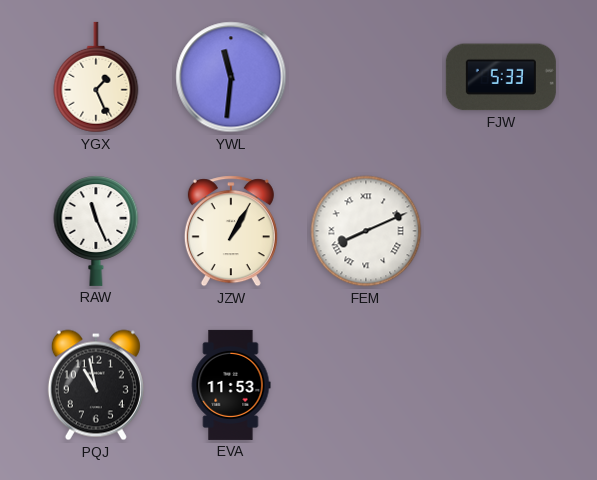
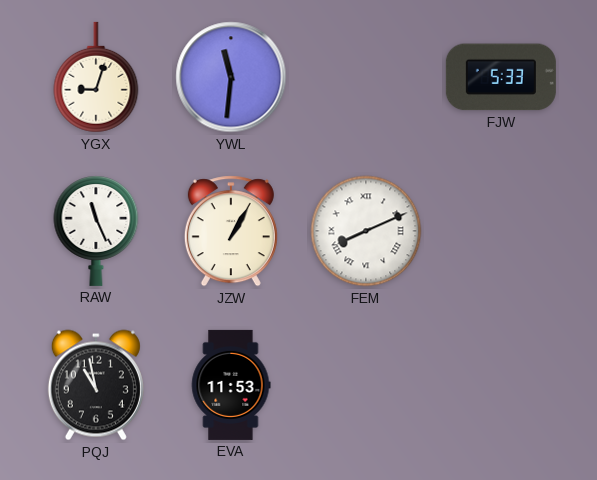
YGX: 1:26 -> 9:03 (96, 77)
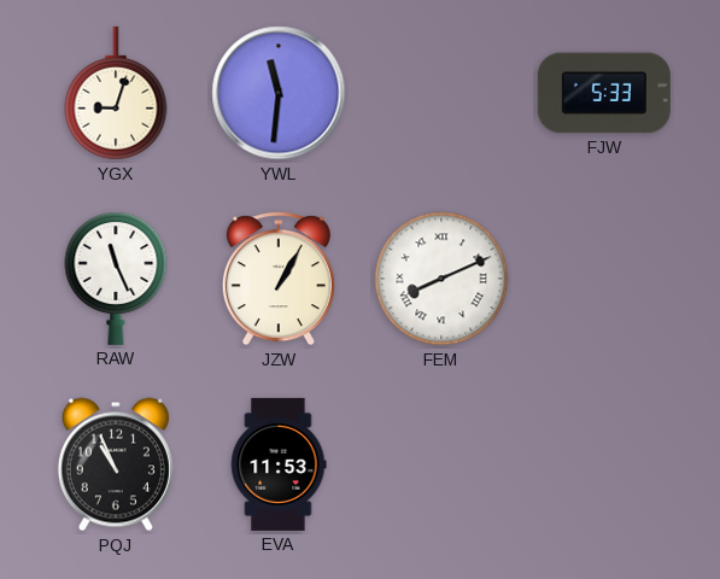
PQJ: 10:58 -> 10:56 (116, 464)
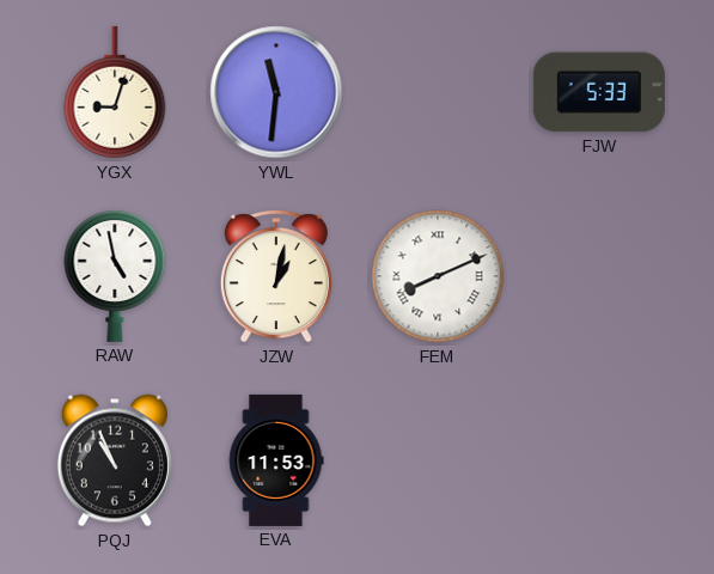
RAW: 11:26 -> 4:58 (115, 276)
JZW: 1:05 -> 1:02 (276, 276)
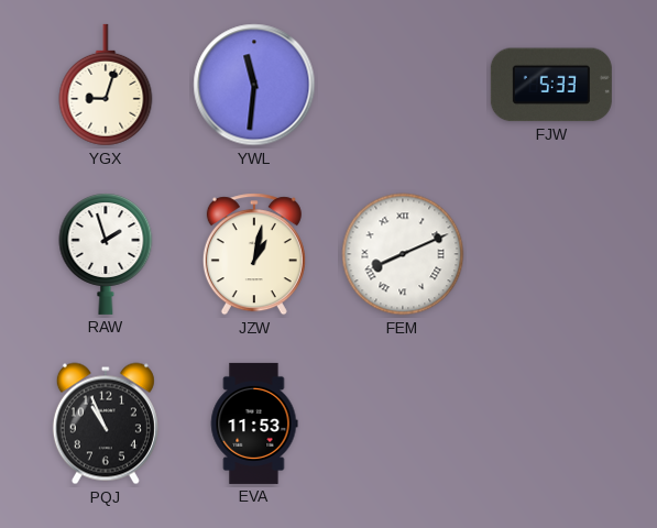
RAW: 4:58 -> 1:57 (106, 254)
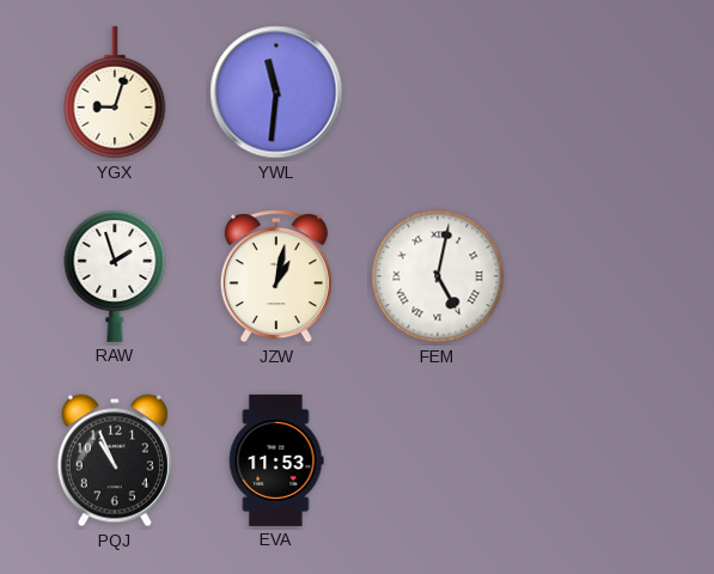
FJW: 5:33 -> none (551, 85)
FEM: 8:11 -> 5:02 (438, 276)
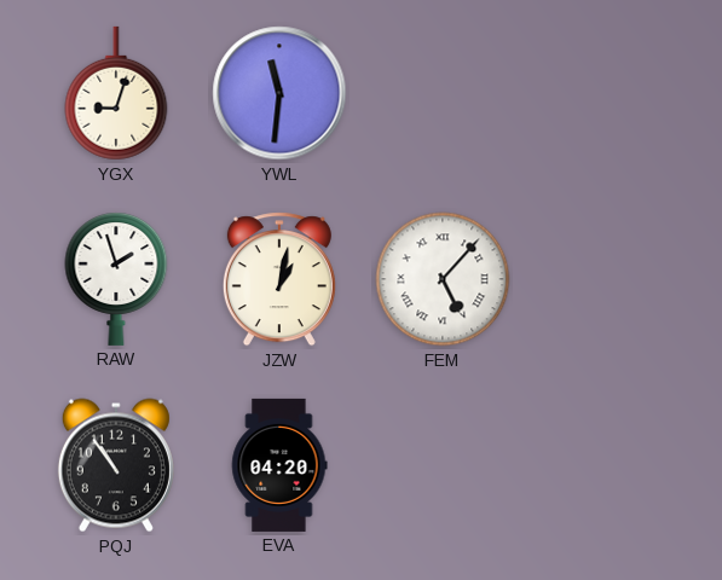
FEM: 5:02 -> 5:07 (443, 279)
PQJ: 10:56 -> 10:54 (116, 465)
EVA: 11:53 -> 04:20 (279, 465)
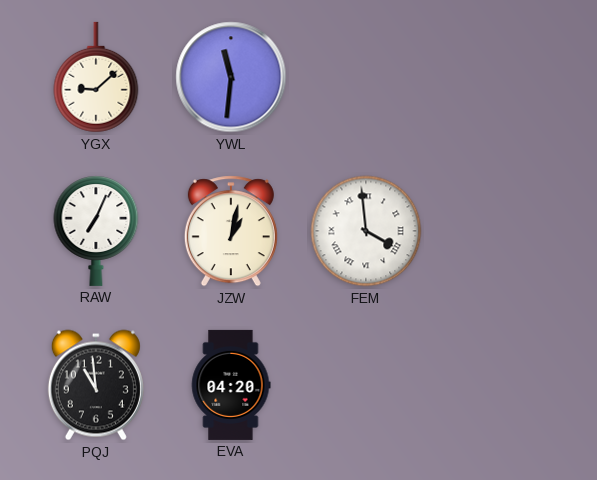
YGX: 9:03 -> 9:08 (96, 77)
RAW: 1:57 -> 7:04 (96, 231)
FEM: 5:07 -> 3:59 (366, 231)
PQJ: 10:54 -> 10:59 (96, 385)
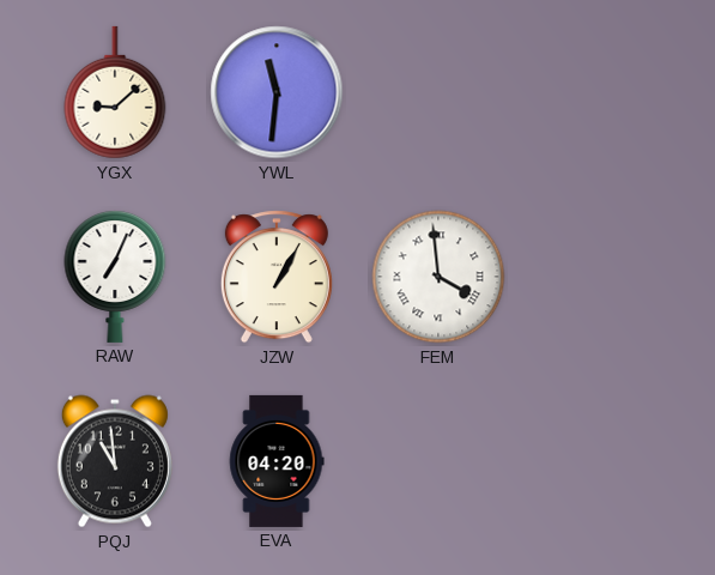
JZW: 1:02 -> 1:05 (277, 277)
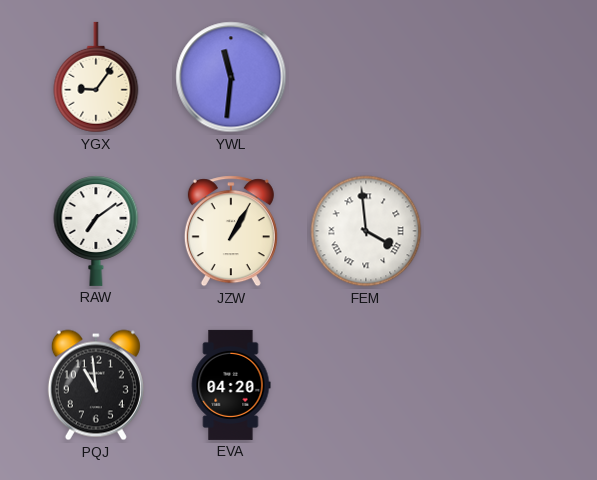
YGX: 9:08 -> 9:06 (96, 77)
RAW: 7:04 -> 7:09 (96, 231)
